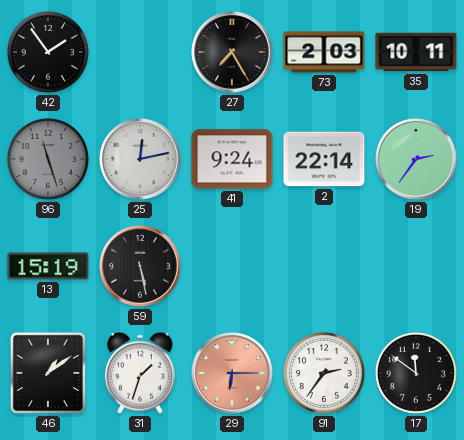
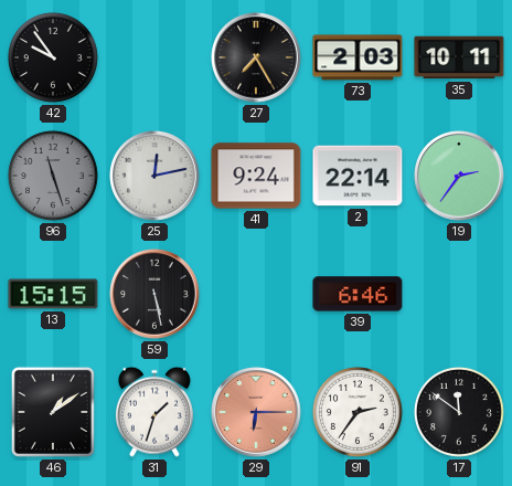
42: 1:54 -> 9:54 (53, 57)
13: 15:19 -> 15:15 (53, 294)
39: none -> 6:46 (358, 294)
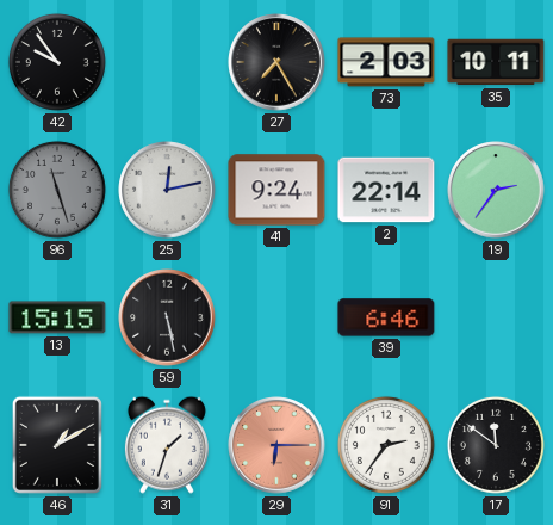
46: 1:09 -> 1:10 (57, 445)
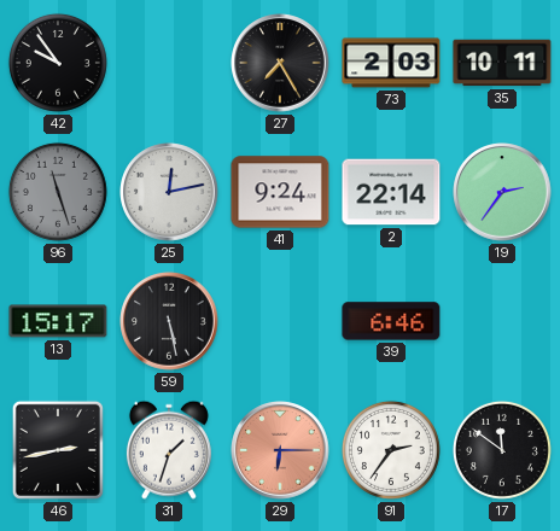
13: 15:15 -> 15:17 (58, 321)
46: 1:10 -> 2:43 (58, 450)
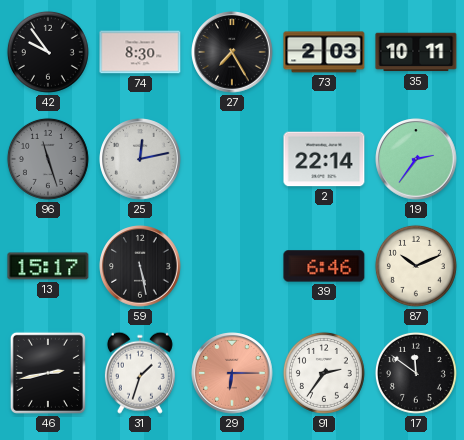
74: none -> 8:30 (140, 52)
41: 9:24 -> none (280, 192)
87: none -> 10:11 (416, 266)
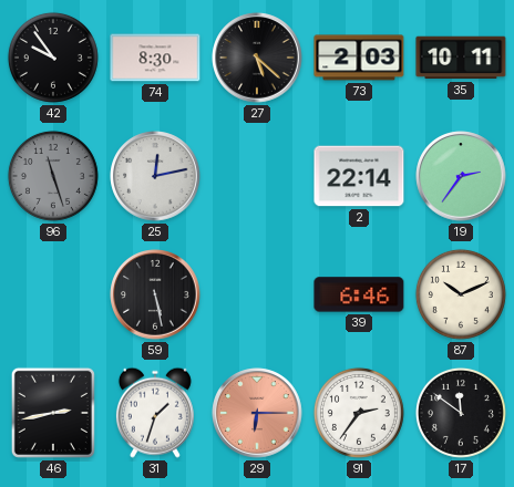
27: 7:25 -> 5:22 (257, 58)
13: 15:17 -> none (48, 266)
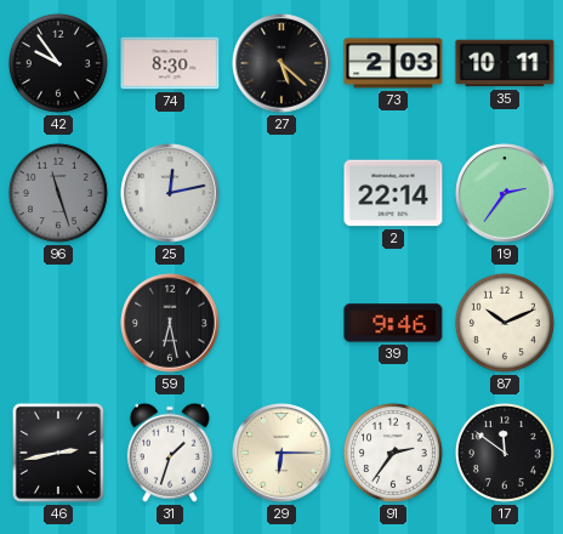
59: 5:28 -> 6:28 (170, 323)
39: 6:46 -> 9:46 (393, 323)
29 dial: salmon -> cream (281, 453)
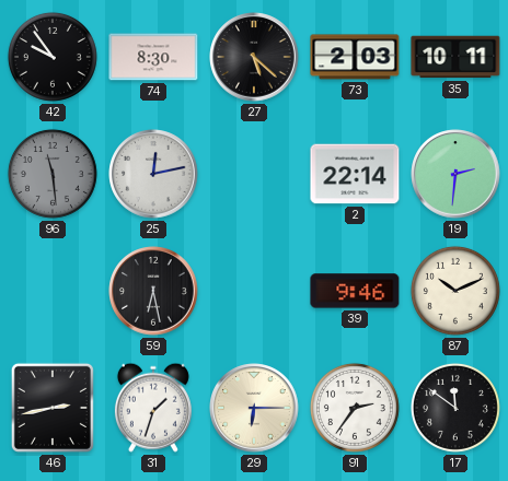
96: 11:27 -> 11:29 (53, 174)
19: 2:36 -> 2:31 (455, 174)
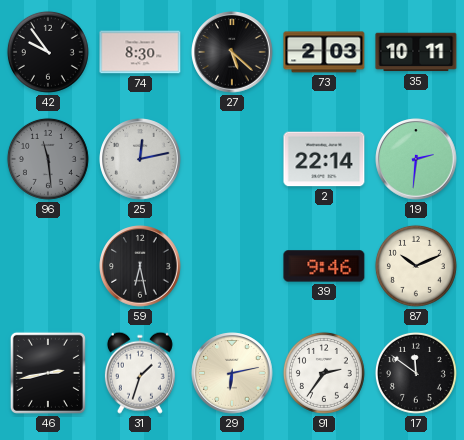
29: 6:15 -> 6:13 (232, 373)
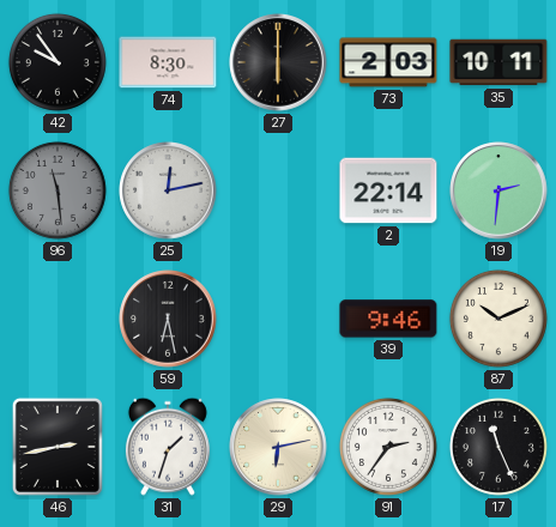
27: 5:22 -> 6:00 (278, 62)
17: 11:51 -> 11:26 (498, 447)
